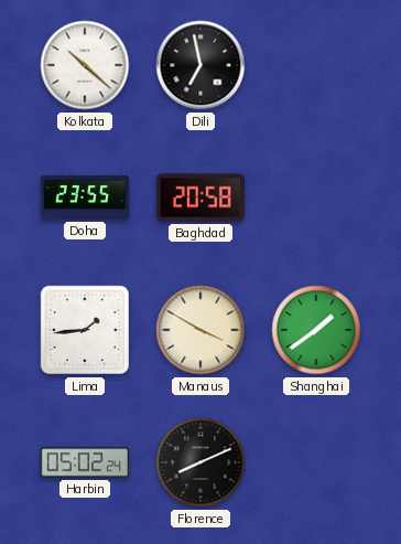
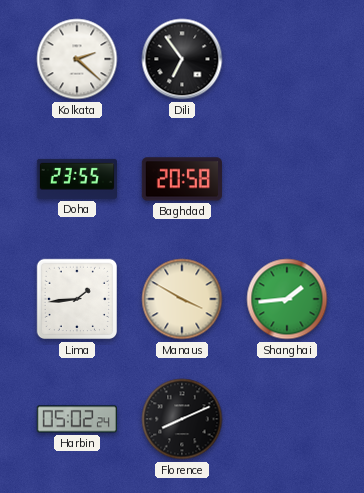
Kolkata: 10:22 -> 2:22 (77, 59)
Dili: 6:58 -> 6:54 (182, 59)
Shanghai: 1:39 -> 1:44 (287, 299)
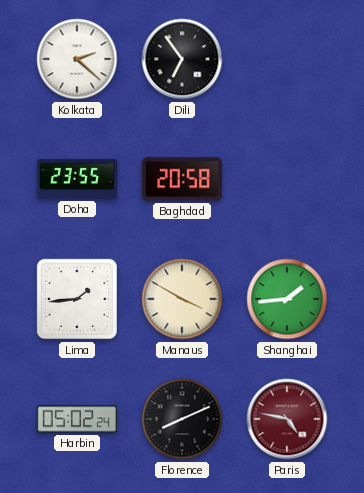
Paris: none -> 4:47 (287, 419)
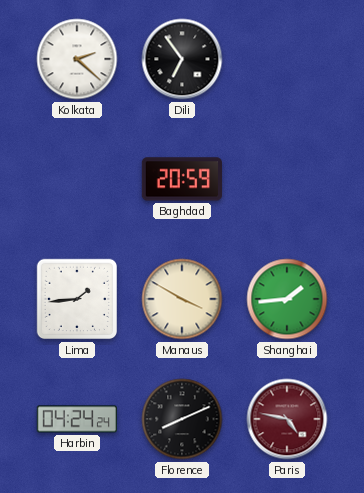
Doha: 23:55 -> none (76, 179)
Baghdad: 20:58 -> 20:59 (182, 179)
Harbin: 05:02 -> 04:24 (77, 419)
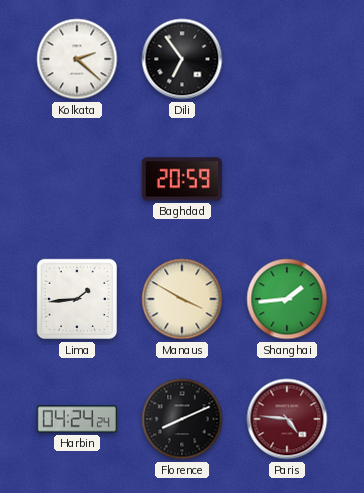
Paris: 4:47 -> 4:46 (287, 419)
